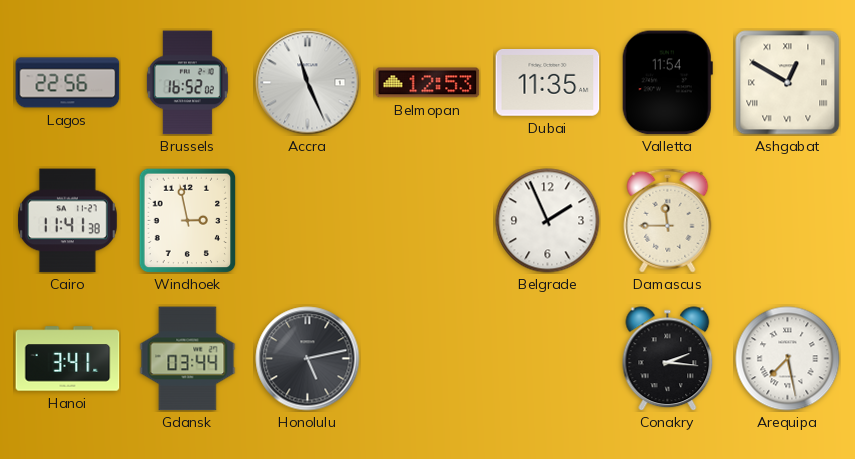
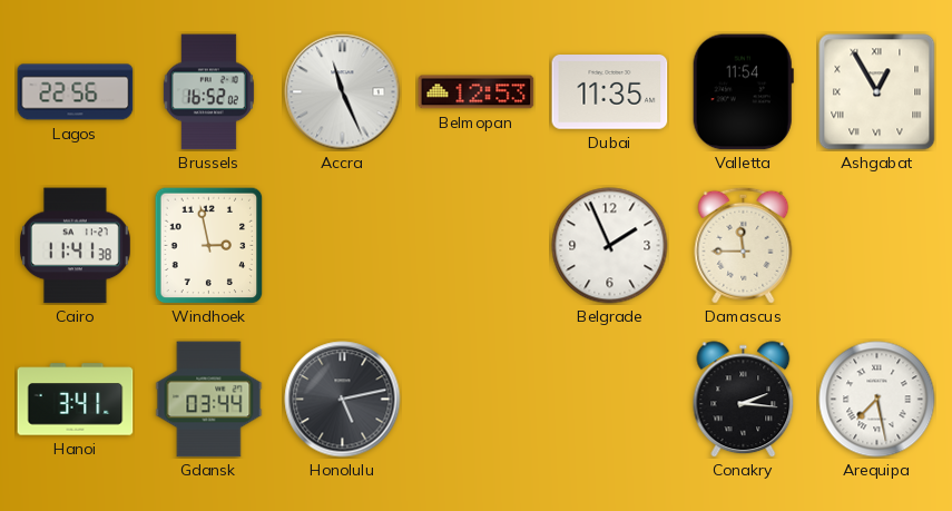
Ashgabat: 12:50 -> 12:55 (877, 92)
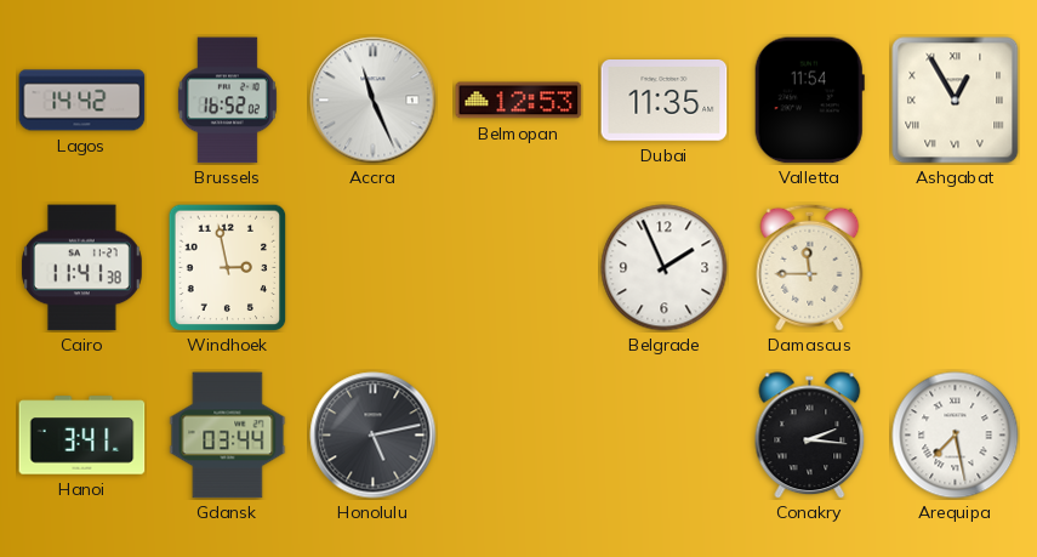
Lagos: 22:56 -> 14:42 (82, 101)
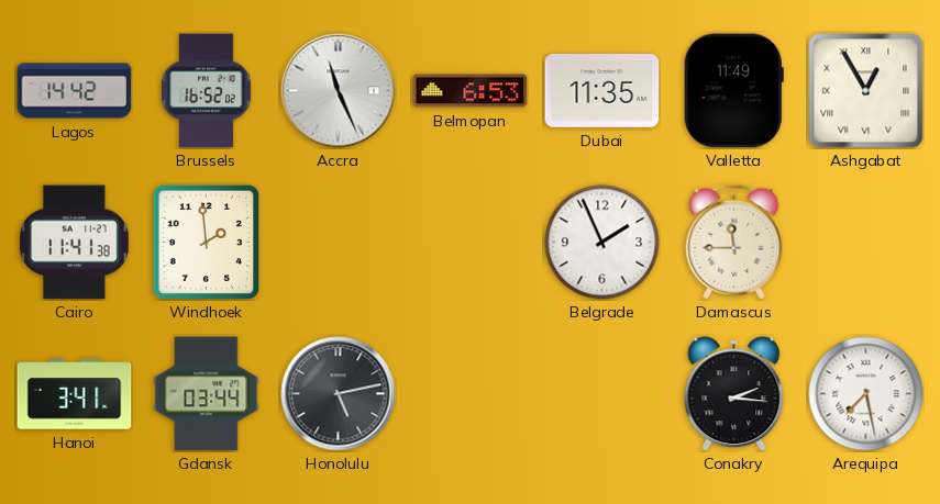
Belmopan: 12:53 -> 6:53 (471, 91)
Valletta: 11:54 -> 11:49 (733, 91)
Windhoek: 2:58 -> 1:59 (207, 242)
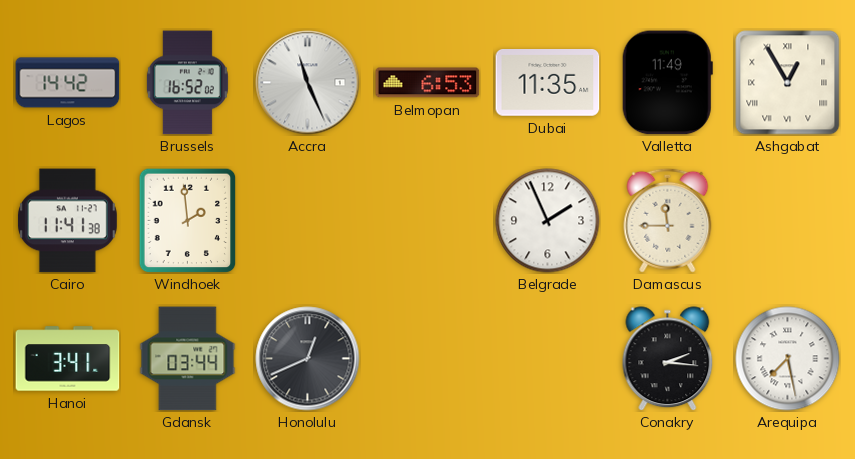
Honolulu: 5:13 -> 12:41 (308, 359)
